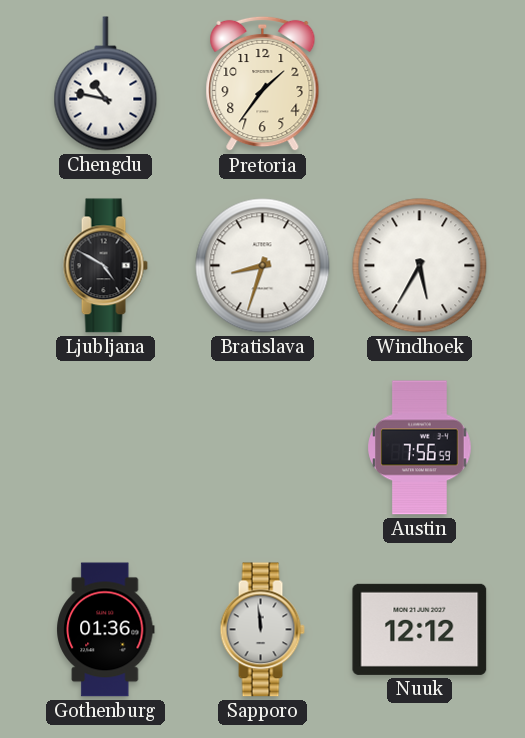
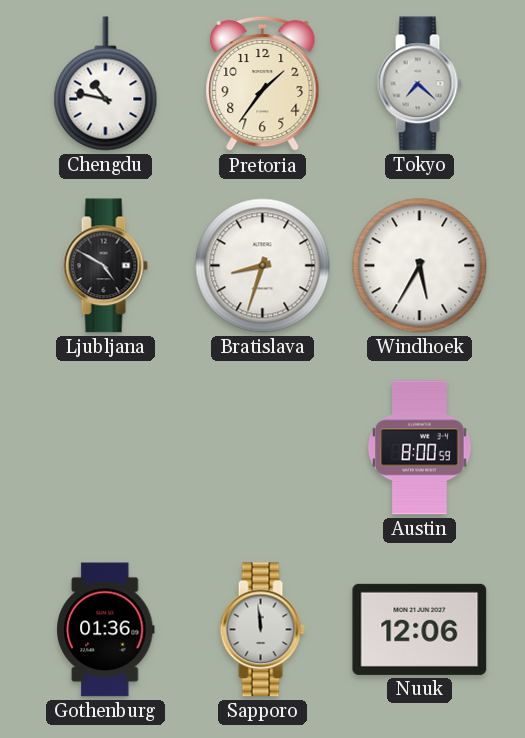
Tokyo: none -> 7:22 (419, 84)
Austin: 7:56 -> 8:00 (420, 448)
Nuuk: 12:12 -> 12:06 (420, 629)
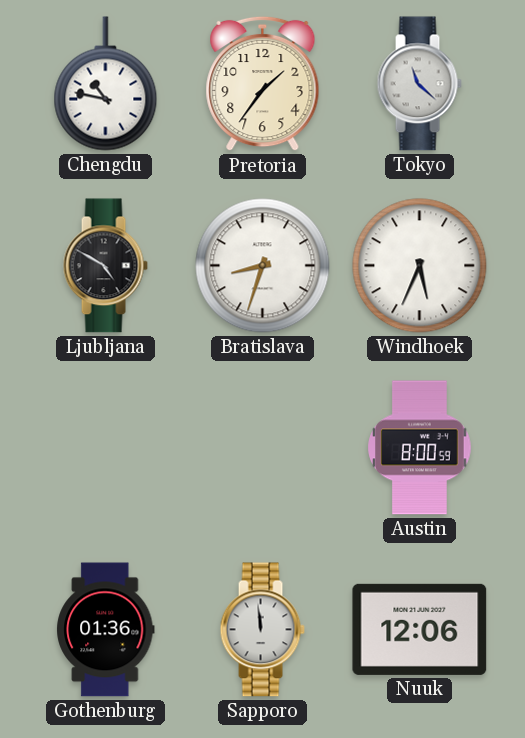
Tokyo: 7:22 -> 11:22 (419, 84)
Windhoek: 5:35 -> 5:34 (420, 266)
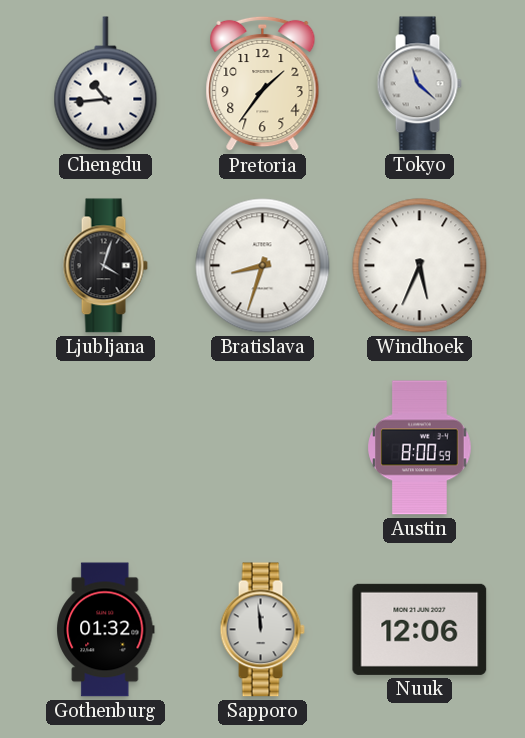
Chengdu: 10:47 -> 10:44 (106, 84)
Ljubljana: 4:50 -> 4:03 (105, 266)
Gothenburg: 01:36 -> 01:32 (106, 630)
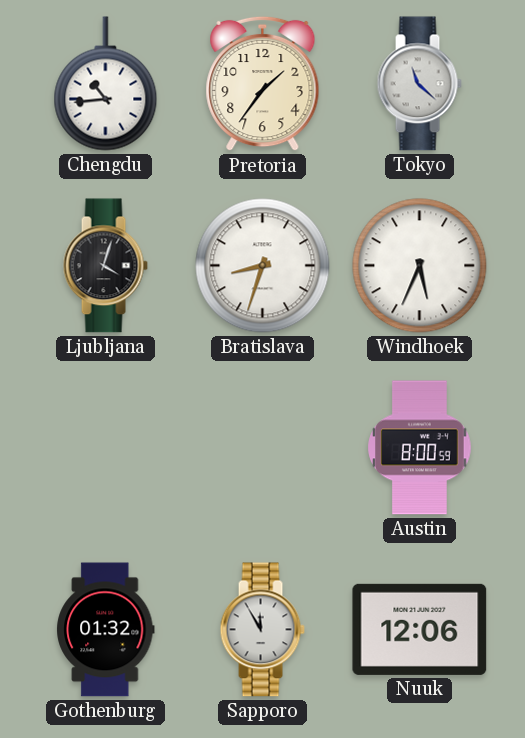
Sapporo: 11:59 -> 11:55 (262, 630)
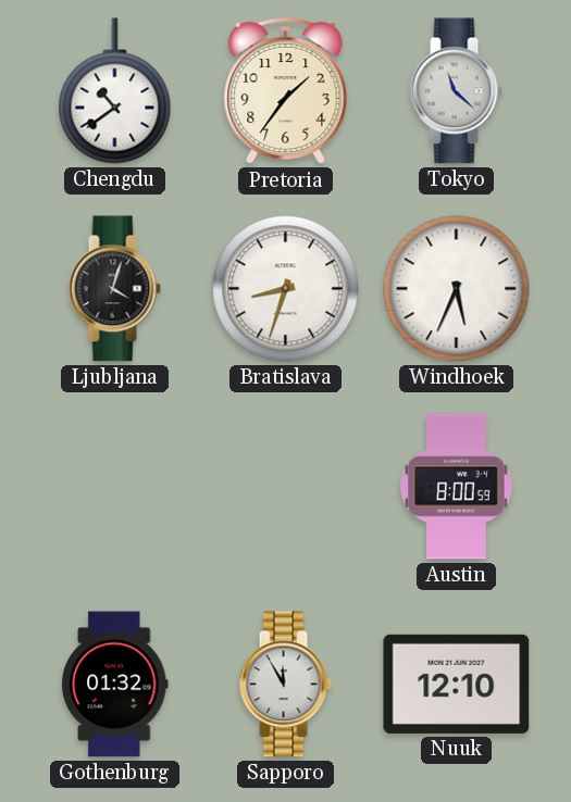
Chengdu: 10:44 -> 10:39 (115, 91)
Nuuk: 12:06 -> 12:10 (457, 684)
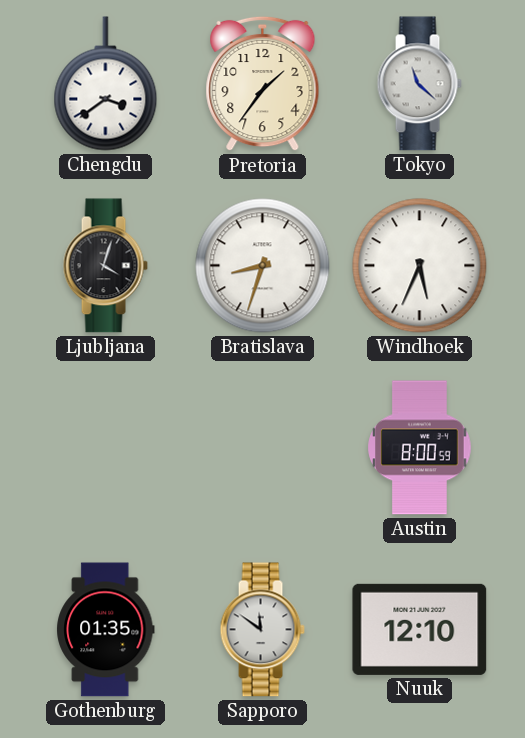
Chengdu: 10:39 -> 3:39 (106, 84)
Gothenburg: 01:32 -> 01:35 (106, 630)
Sapporo: 11:55 -> 11:51 (262, 630)
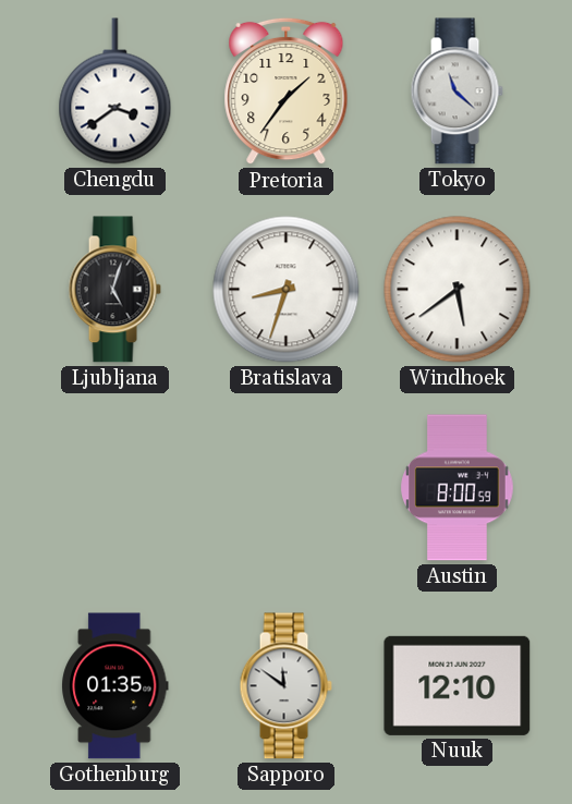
Ljubljana: 4:03 -> 5:03 (114, 290)
Windhoek: 5:34 -> 5:39 (458, 290)
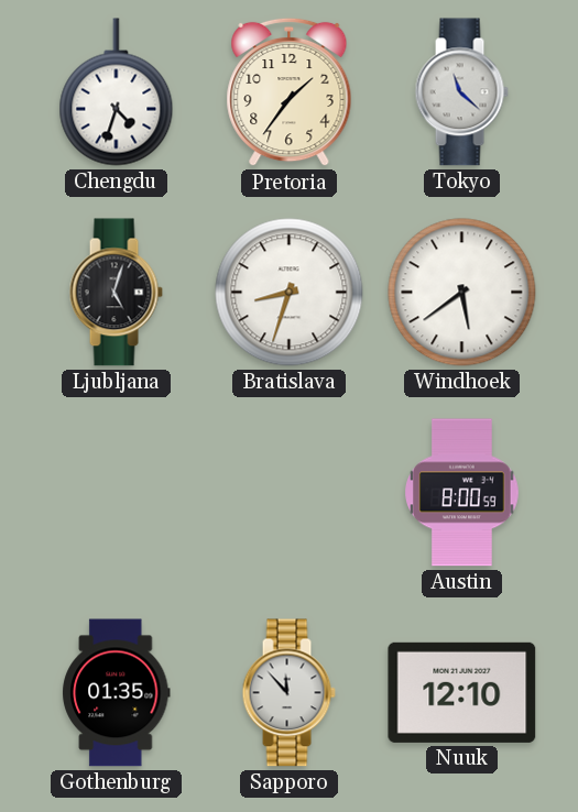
Chengdu: 3:39 -> 4:33 (117, 92)
Sapporo: 11:51 -> 11:53 (288, 693)
